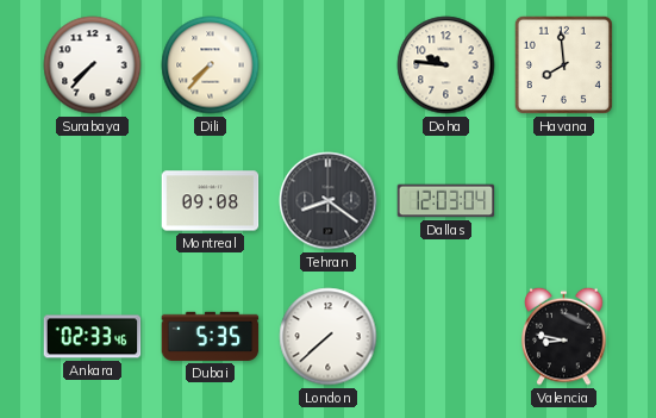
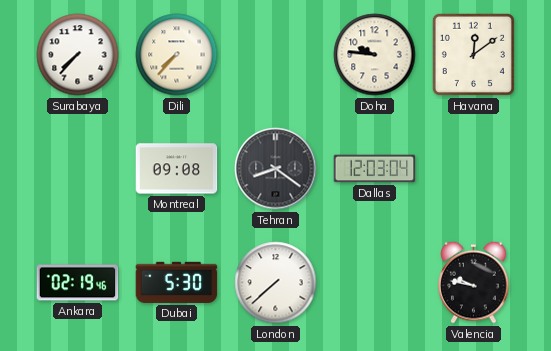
Havana: 7:59 -> 12:09 (473, 54)
Ankara: 02:33 -> 02:19 (78, 283)
Dubai: 5:35 -> 5:30 (177, 282)
Valencia: 8:47 -> 9:47 (474, 282)
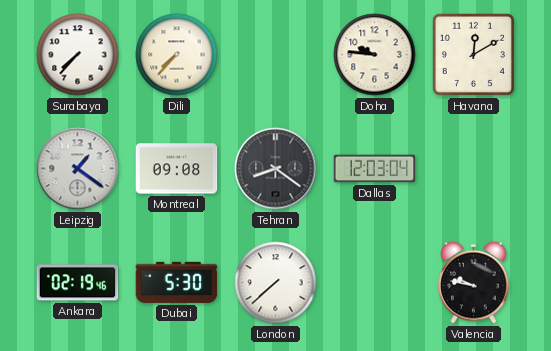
Havana: 12:09 -> 12:10 (473, 54)
Leipzig: none -> 1:21 (78, 169)
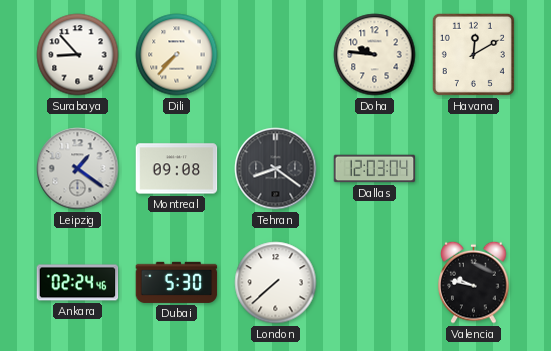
Surabaya: 7:37 -> 8:53 (78, 55)
Ankara: 02:19 -> 02:24 (78, 283)
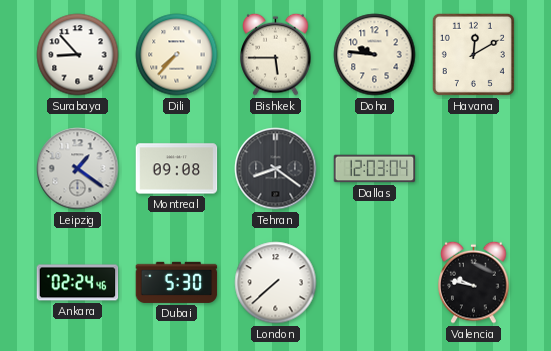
Bishkek: none -> 5:45 (276, 54)
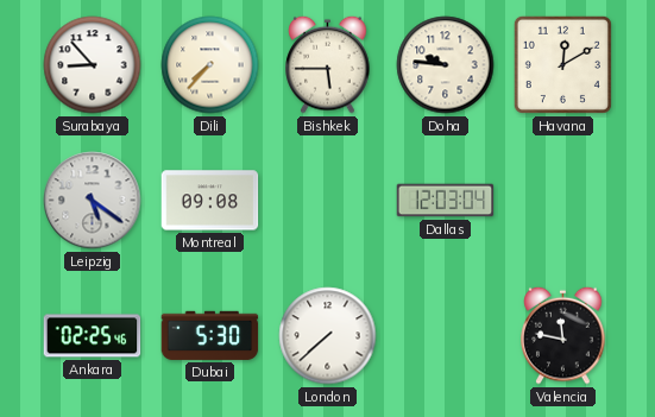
Leipzig: 1:21 -> 5:21 (93, 201)
Tehran: 8:21 -> none (276, 169)
Ankara: 02:24 -> 02:25 (93, 336)
Valencia: 9:47 -> 11:47 (563, 335)
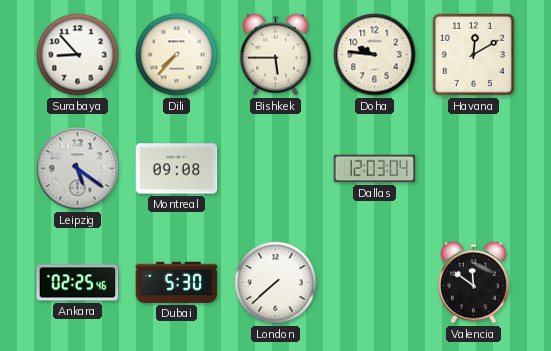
Valencia: 11:47 -> 11:51 (474, 282)
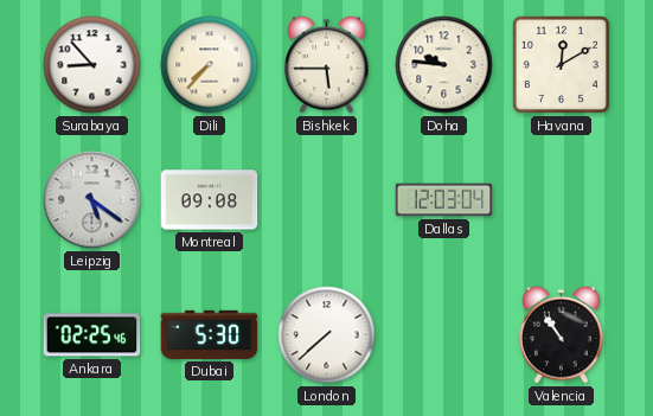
Valencia: 11:51 -> 10:54 (562, 334)
